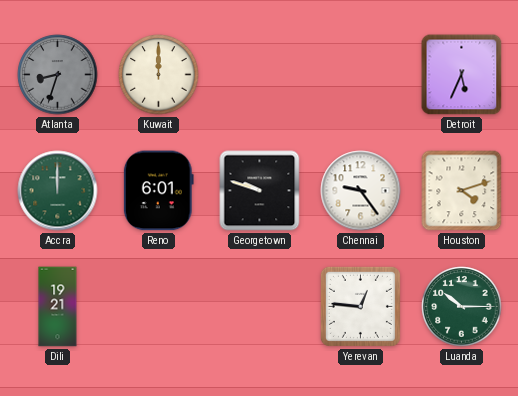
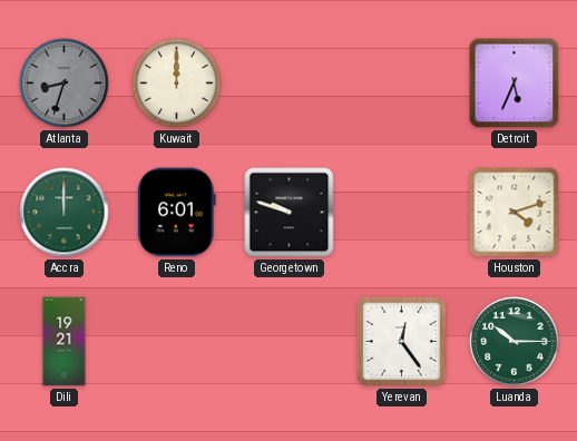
Chennai: 9:24 -> none (361, 191)
Yerevan: 12:46 -> 12:24 (401, 341)
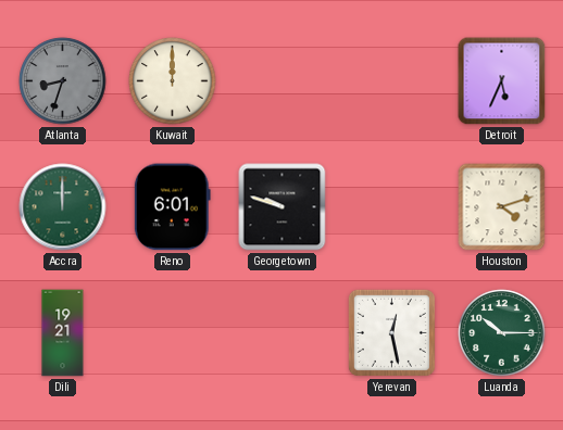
Yerevan: 12:24 -> 12:28 (391, 332)
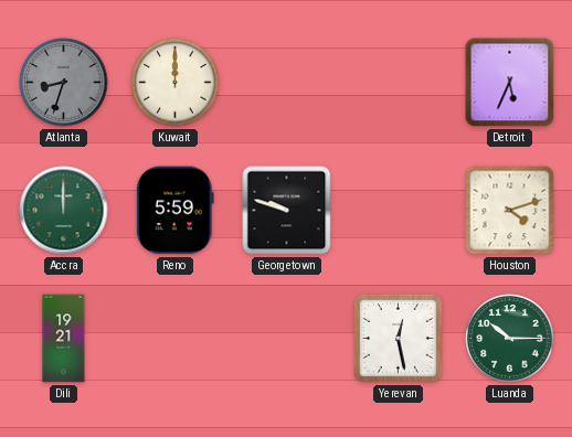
Reno: 6:01 -> 5:59 (174, 211)
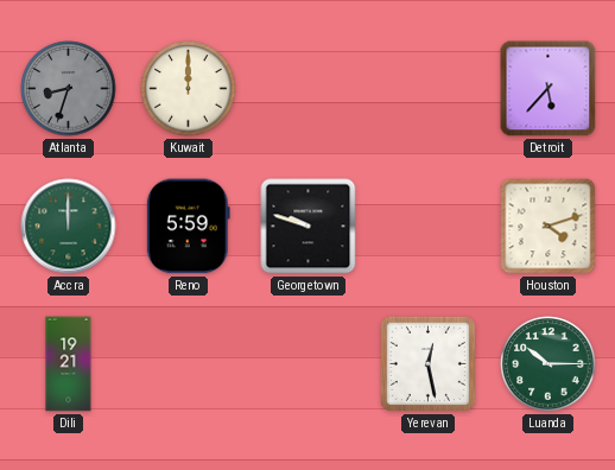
Detroit: 5:34 -> 5:37 (549, 89)
